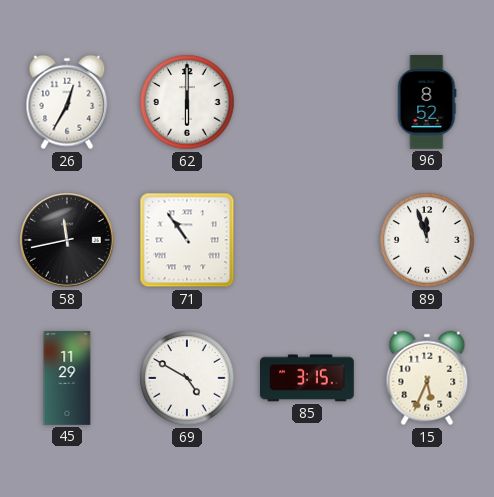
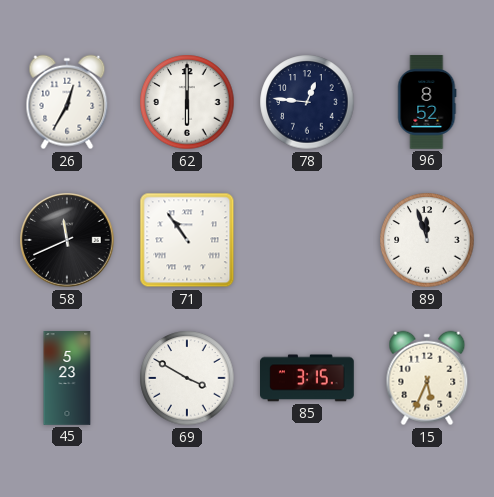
78: none -> 12:46 (307, 102)
58: 11:43 -> 11:41 (67, 240)
45: 11:29 -> 5:23 (67, 378)
69: 4:50 -> 3:50 (187, 378)
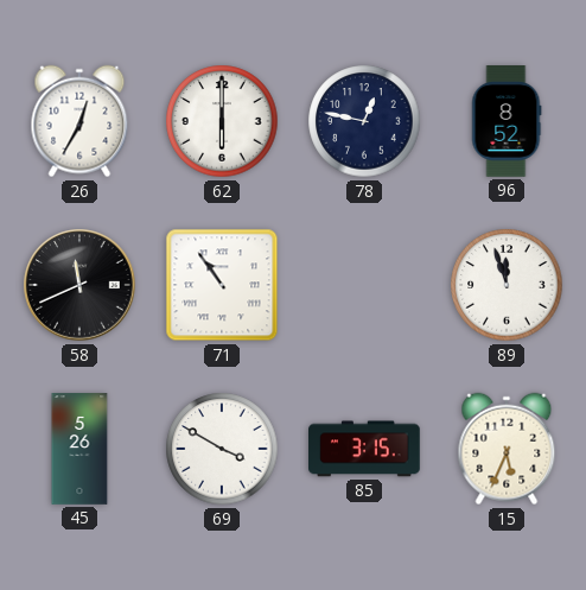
78: 12:46 -> 12:47 (364, 121)
45: 5:23 -> 5:26 (79, 449)
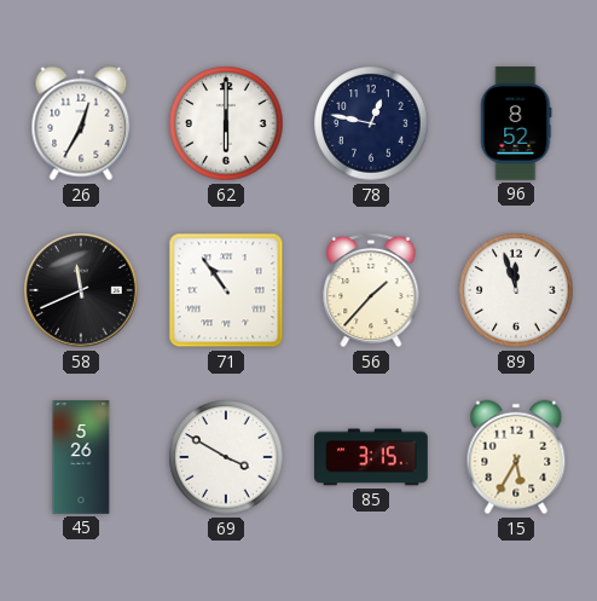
56: none -> 1:37 (371, 290)
15: 5:34 -> 5:35 (516, 457)
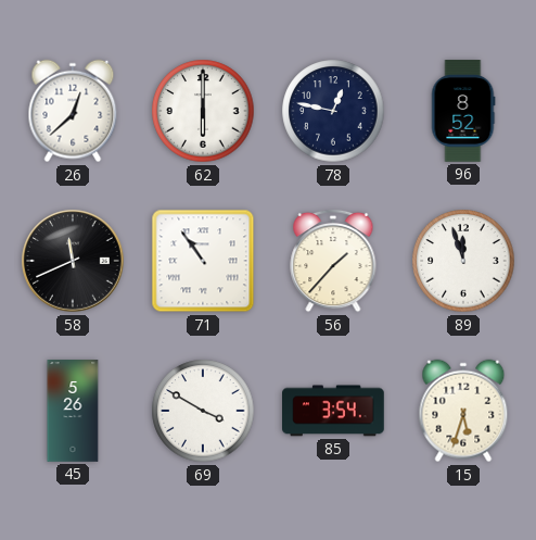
26: 12:35 -> 12:38 (73, 111)
85: 3:15 -> 3:54 (333, 411)
15: 5:35 -> 5:33 (463, 411)
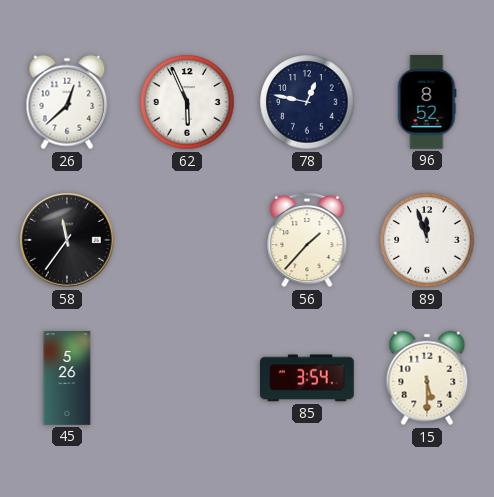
62: 6:00 -> 5:56 (187, 102)
58: 11:41 -> 11:36 (67, 240)
71: 10:54 -> none (203, 261)
69: 3:50 -> none (203, 411)
15: 5:33 -> 5:30 (427, 378)
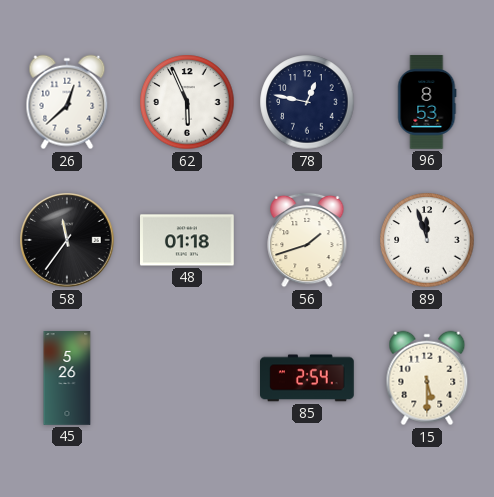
96: 8:52 -> 8:53 (427, 102)
48: none -> 01:18 (188, 240)
56: 1:37 -> 1:42 (307, 240)
85: 3:54 -> 2:54 (307, 378)
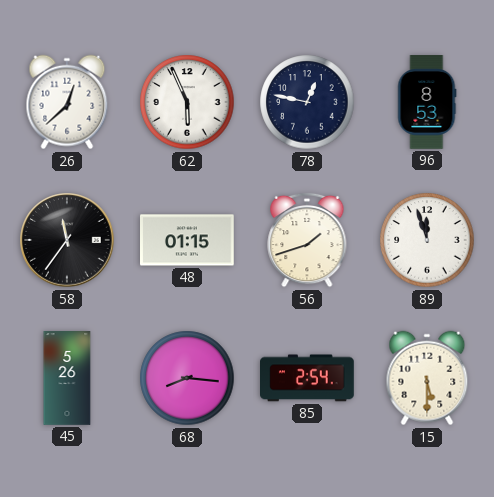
48: 01:18 -> 01:15 (188, 240)
68: none -> 8:16 (187, 378)
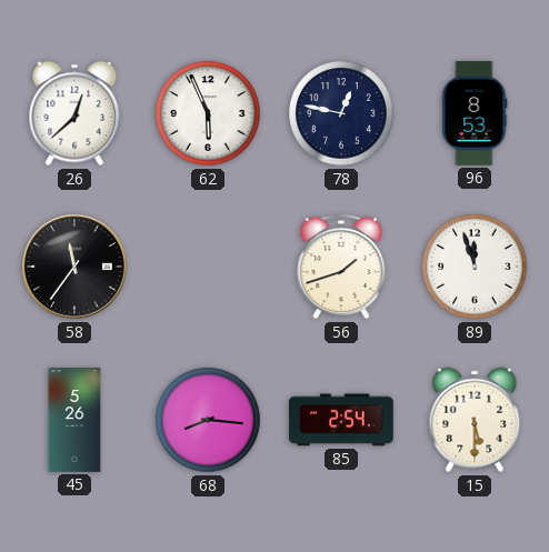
48: 01:15 -> none (188, 240)
